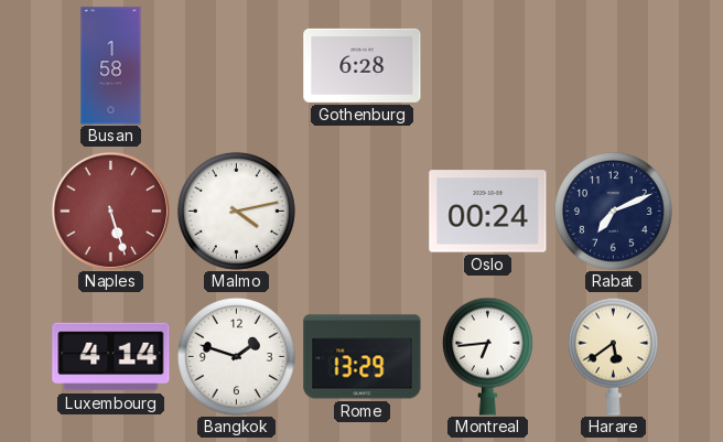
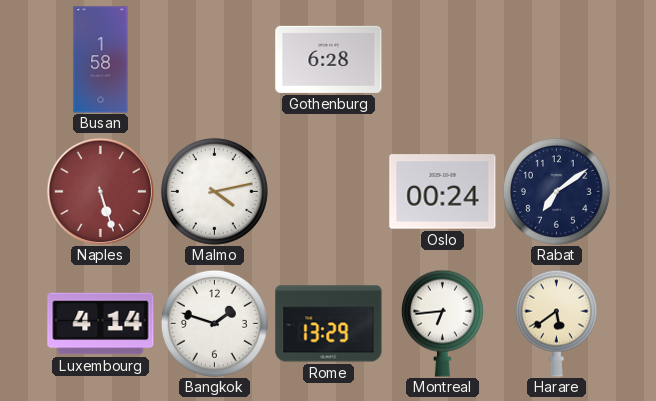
Rabat: 7:11 -> 7:09 (556, 191)
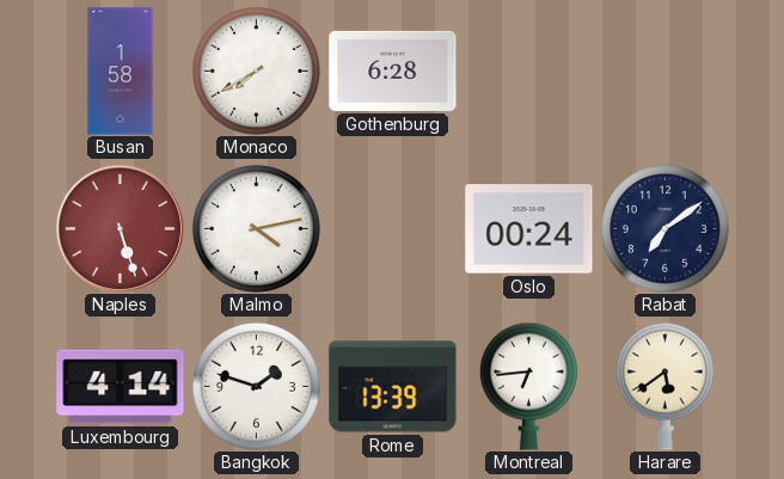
Monaco: none -> 7:40 (256, 70)
Rome: 13:29 -> 13:39 (393, 387)
